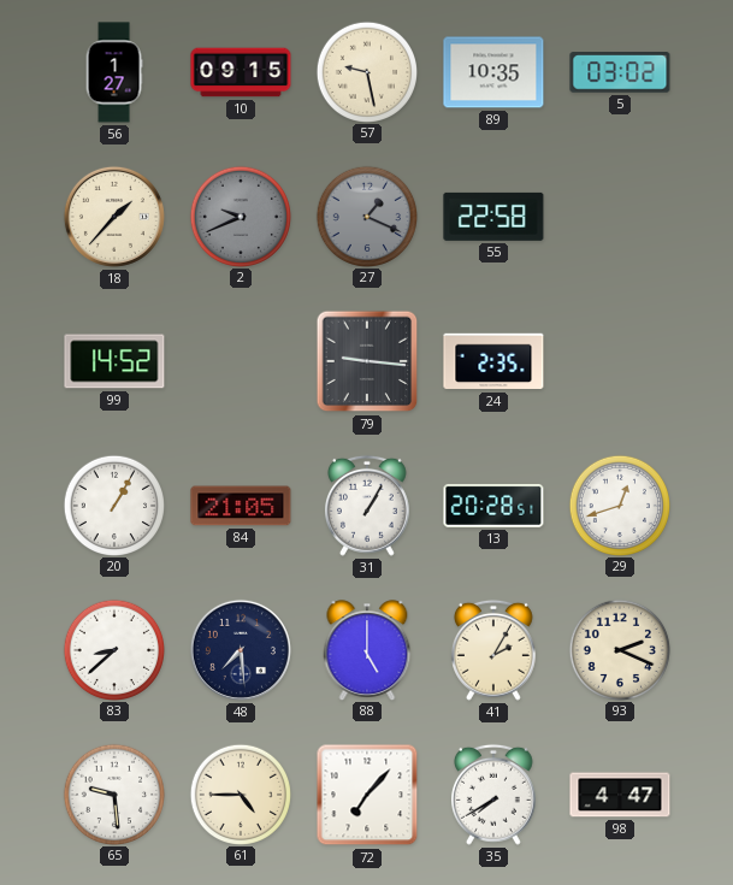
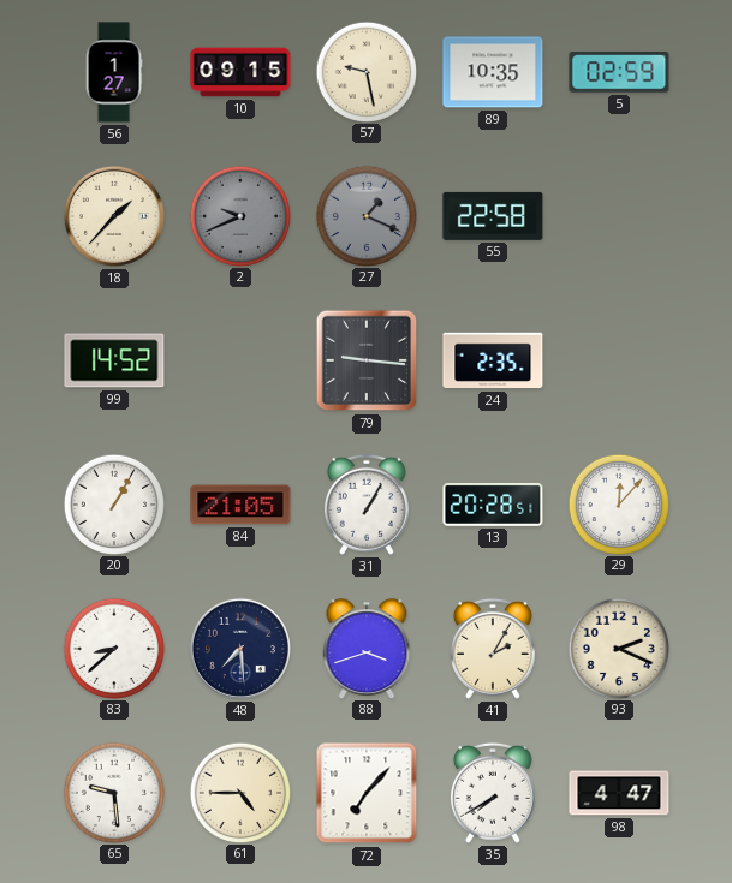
5: 03:02 -> 02:59 (619, 72)
29: 12:42 -> 12:07 (618, 503)
88: 5:00 -> 3:42 (367, 649)
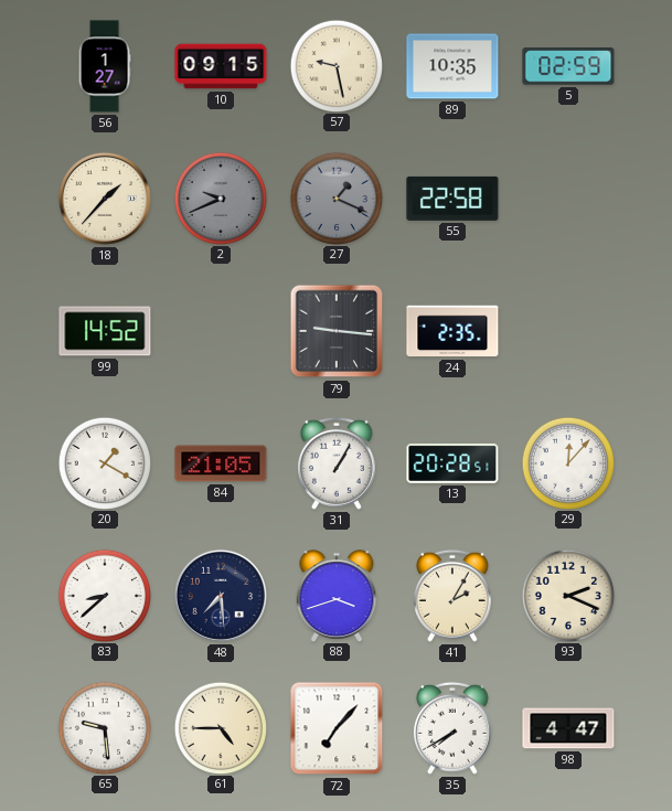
20: 1:05 -> 1:20 (104, 462)
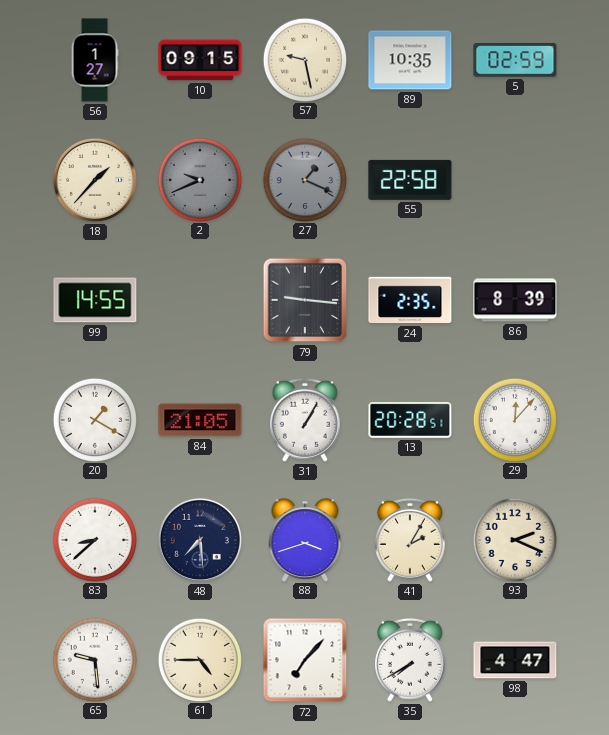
99: 14:52 -> 14:55 (95, 300)
86: none -> 8:39 (515, 300)
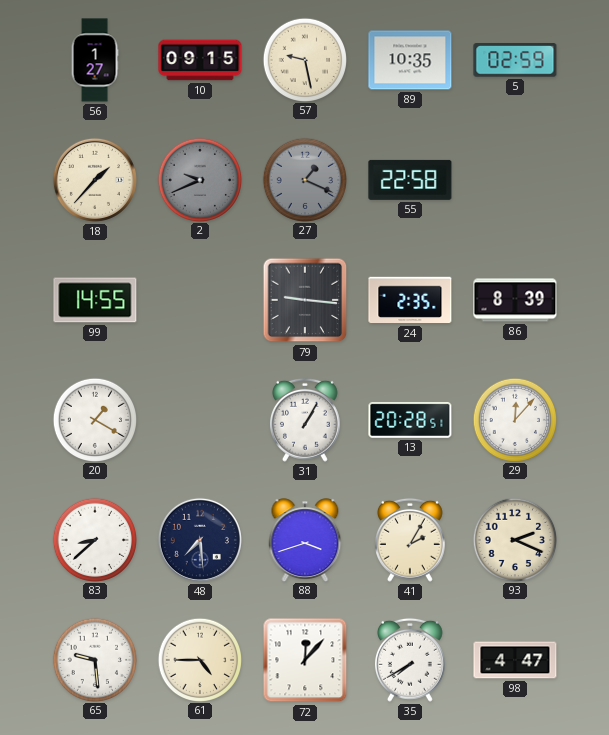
84: 21:05 -> none (200, 420)
72: 7:07 -> 12:07 (305, 660)
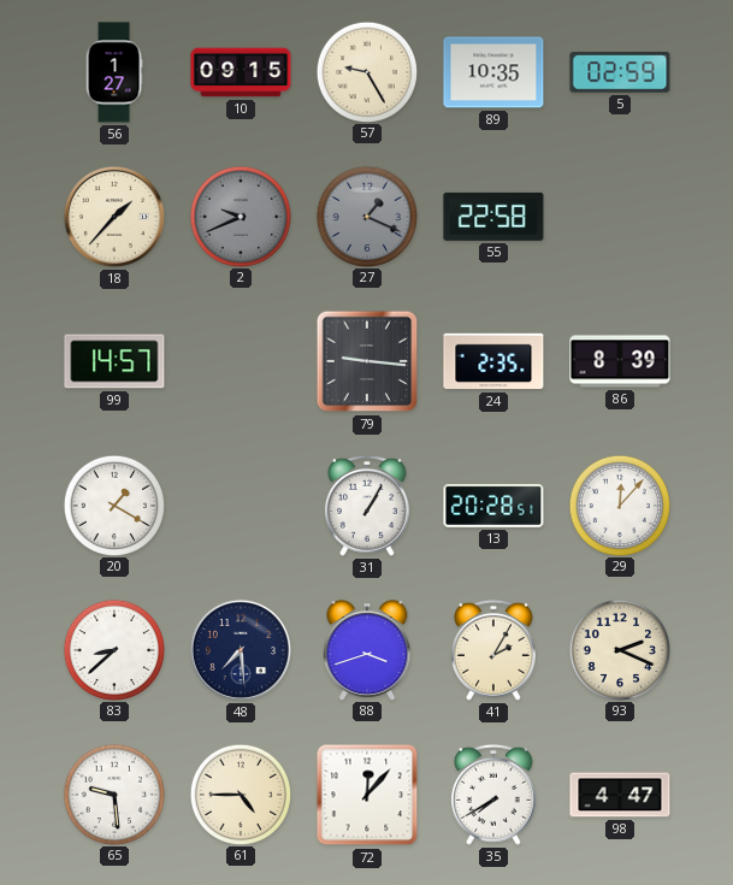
57: 9:28 -> 9:25 (366, 71)
99: 14:55 -> 14:57 (114, 361)
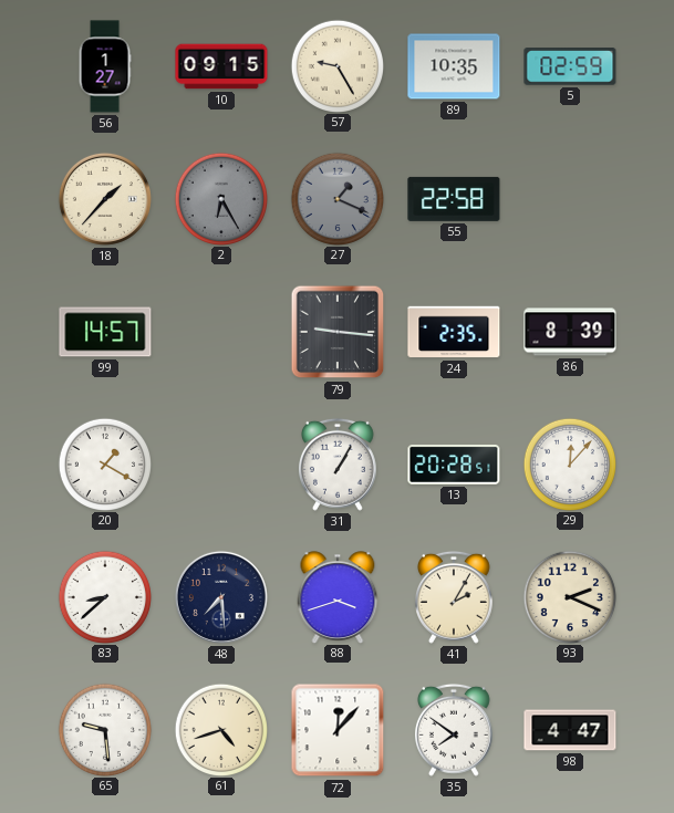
2: 9:41 -> 6:25 (220, 198)
61: 4:45 -> 4:42 (220, 729)
35: 7:40 -> 7:51 (454, 730)
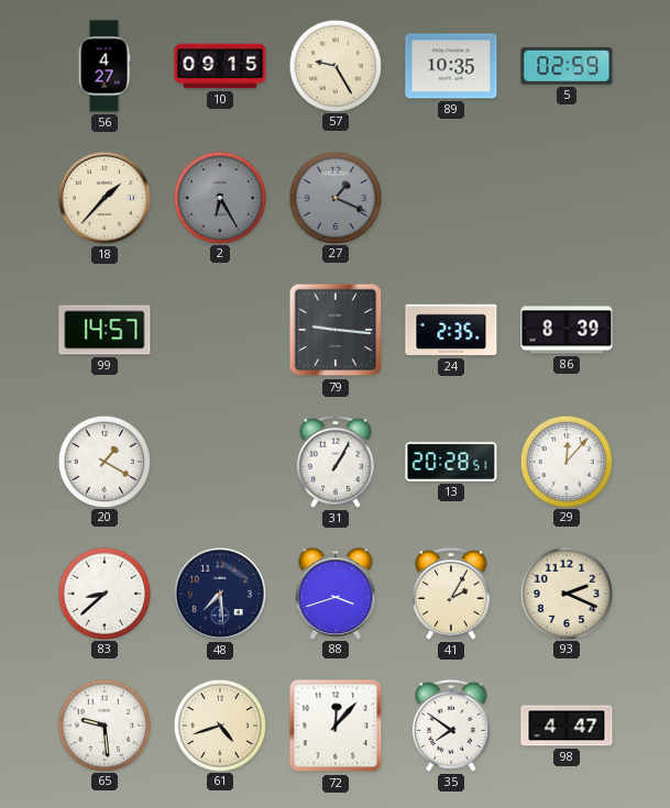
56: 1:27 -> 4:27 (105, 66)
55: 22:58 -> none (454, 199)
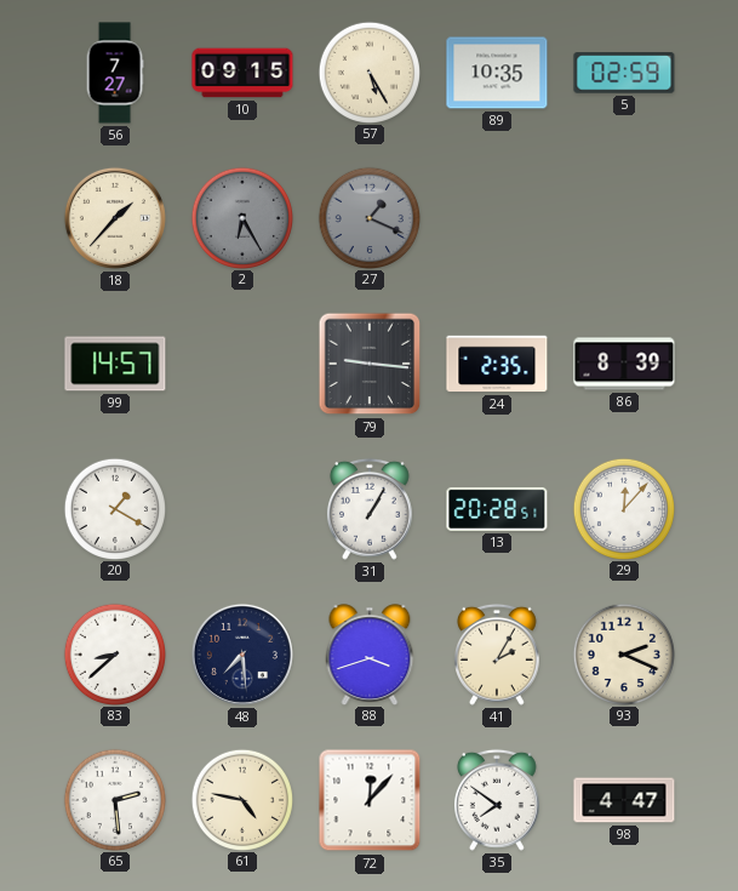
56: 4:27 -> 7:27 (115, 73)
57: 9:25 -> 5:25 (368, 72)
65: 9:29 -> 2:29 (114, 799)
61: 4:42 -> 4:47 (241, 799)
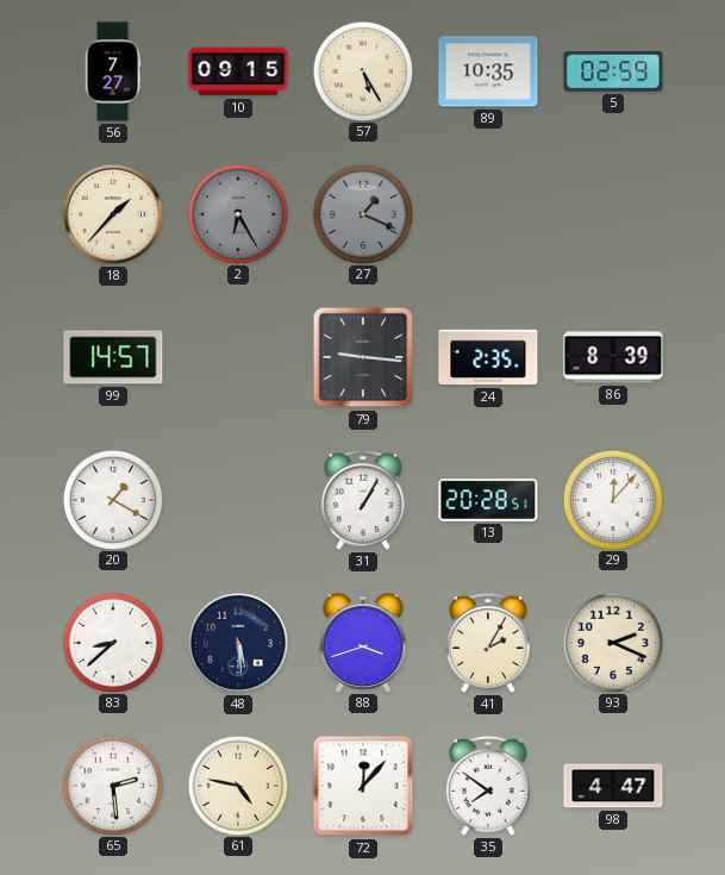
48: 7:29 -> 5:29 (238, 643)
